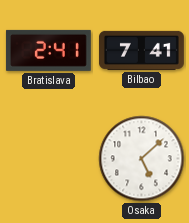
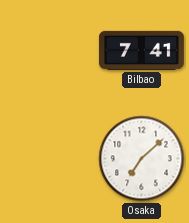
Bratislava: 2:41 -> none (48, 50)
Osaka: 5:08 -> 7:08 (142, 159)
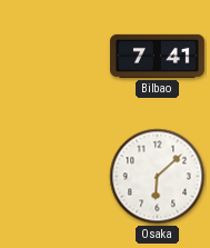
Osaka: 7:08 -> 6:08 (158, 177)
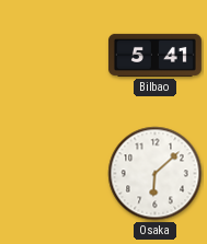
Bilbao: 7:41 -> 5:41 (156, 55)
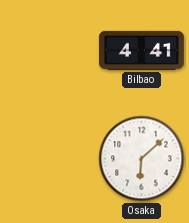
Bilbao: 5:41 -> 4:41 (142, 50)
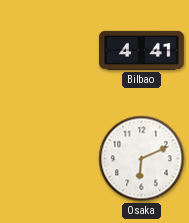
Osaka: 6:08 -> 6:11 (142, 159)
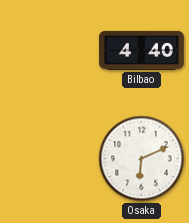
Bilbao: 4:41 -> 4:40 (142, 50)
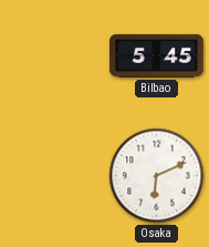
Bilbao: 4:40 -> 5:45 (157, 55)
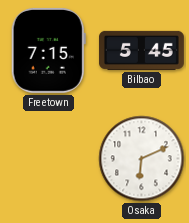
Freetown: none -> 7:15 (48, 50)
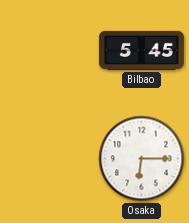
Freetown: 7:15 -> none (48, 50)
Osaka: 6:11 -> 6:15 (142, 159)
